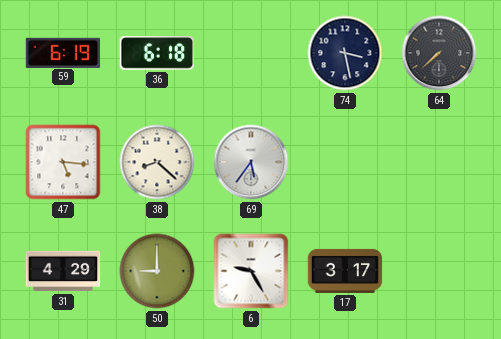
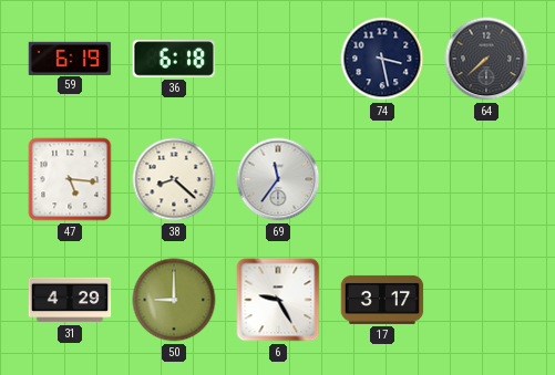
69: 5:36 -> 11:36 (278, 179)
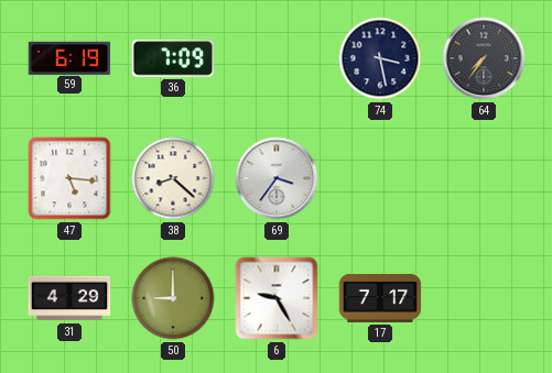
36: 6:18 -> 7:09 (173, 58)
64: 7:38 -> 7:36 (484, 58)
69: 11:36 -> 3:36 (277, 178)
17: 3:17 -> 7:17 (380, 298)
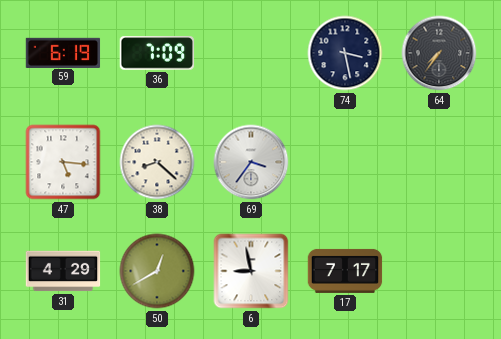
50: 9:00 -> 12:40 (157, 271)
6: 9:25 -> 8:58 (251, 271)
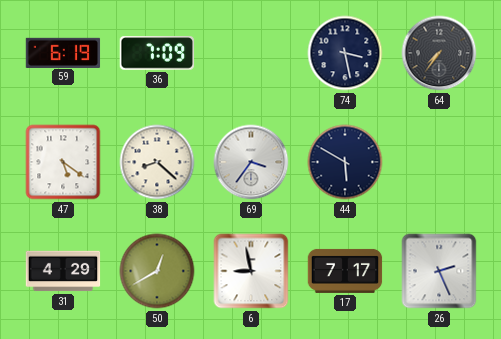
47: 5:16 -> 5:21 (63, 162)
44: none -> 5:50 (345, 162)
26: none -> 2:26 (439, 271)
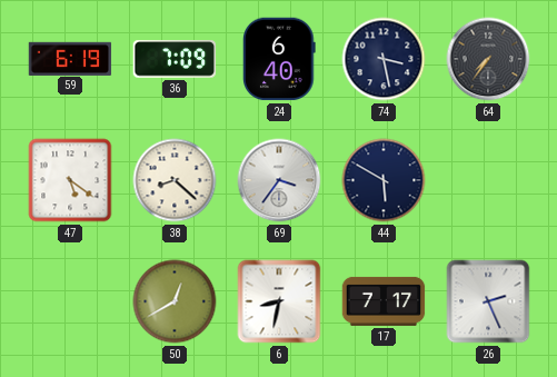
24: none -> 6:40 (279, 59)
31: 4:29 -> none (63, 271)
6: 8:58 -> 8:32 (279, 301)
